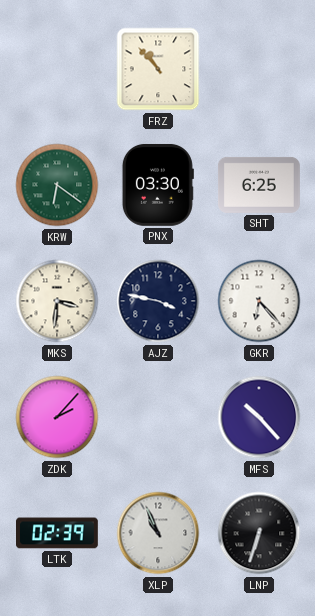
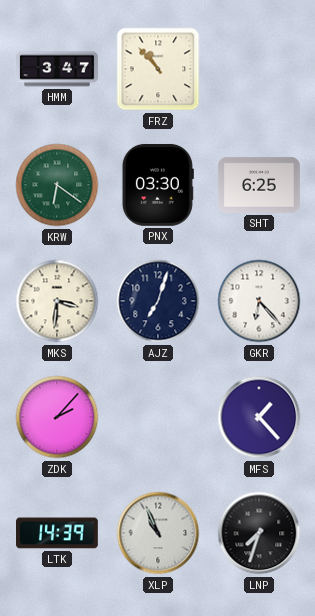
HMM: none -> 3:47 (58, 69)
AJZ: 3:47 -> 7:03 (158, 301)
MFS: 10:23 -> 1:23 (259, 417)
LTK: 02:39 -> 14:39 (58, 533)
LNP: 6:33 -> 7:33 (259, 533)
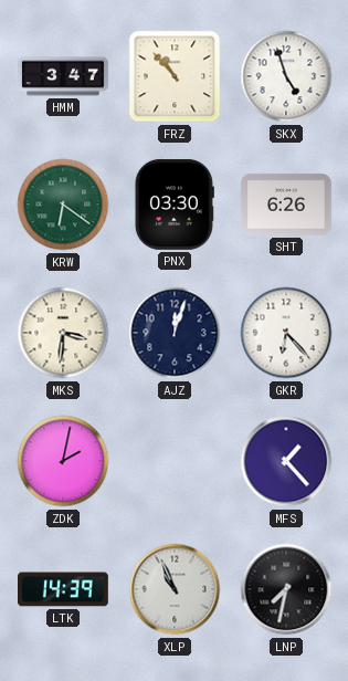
SKX: none -> 4:57 (286, 76)
SHT: 6:25 -> 6:26 (286, 205)
AJZ: 7:03 -> 12:03 (175, 333)
ZDK: 2:07 -> 2:02 (63, 461)
LNP: 7:33 -> 7:32 (286, 589)
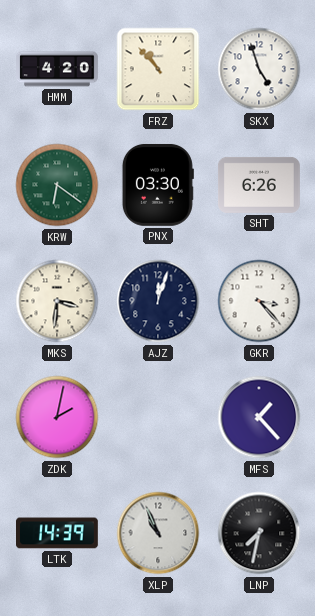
HMM: 3:47 -> 4:20 (58, 69)
GKR: 6:23 -> 3:23 (259, 301)
